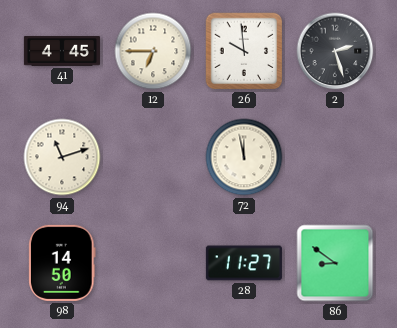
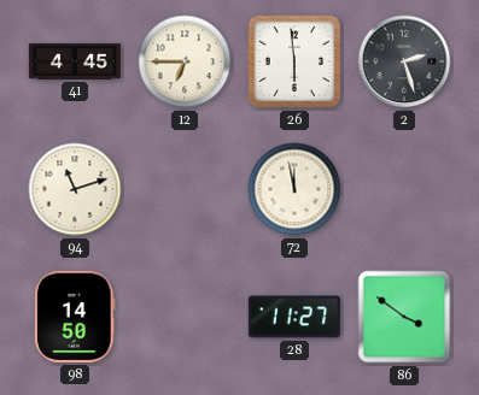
26: 9:59 -> 5:59 (294, 61)
86: 8:51 -> 3:51 (404, 317)
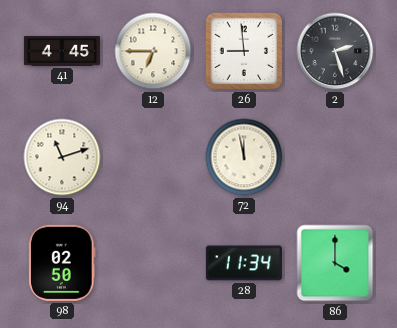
26: 5:59 -> 8:59 (244, 51)
98: 14:50 -> 02:50 (63, 263)
28: 11:27 -> 11:34 (244, 263)
86: 3:51 -> 4:00 (335, 263)
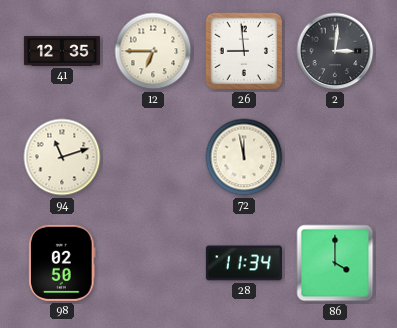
41: 4:45 -> 12:35 (62, 51)
2: 2:27 -> 3:01 (335, 51)
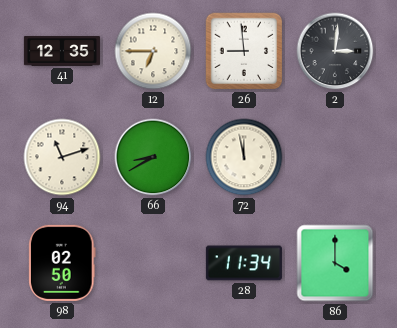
66: none -> 8:40 (153, 157)
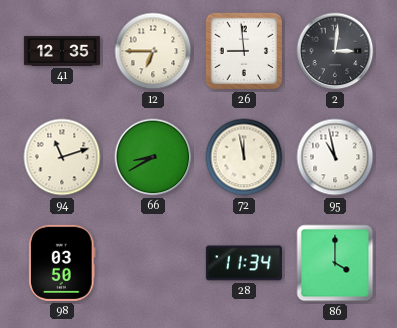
95: none -> 10:58 (335, 157)
98: 02:50 -> 03:50 (63, 263)
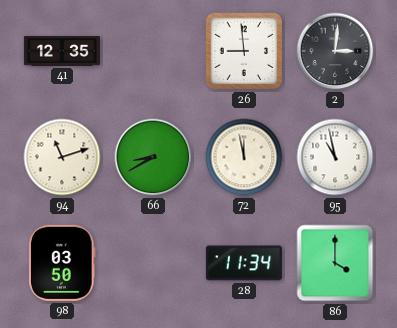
12: 6:45 -> none (153, 51)
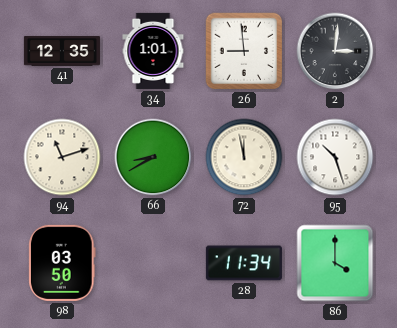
34: none -> 1:01 (153, 51)
95: 10:58 -> 10:27 (335, 157)
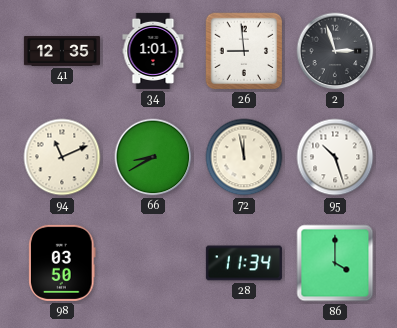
2: 3:01 -> 2:57 (335, 51)
94: 11:12 -> 11:11 (62, 157)
